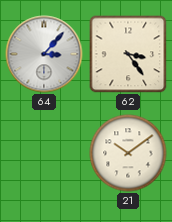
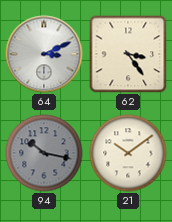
64: 3:07 -> 3:11 (44, 54)
94: none -> 10:17 (44, 153)
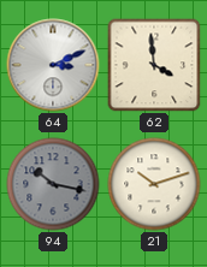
62: 3:24 -> 3:59 (154, 65)
21: 10:09 -> 10:12 (154, 184)
